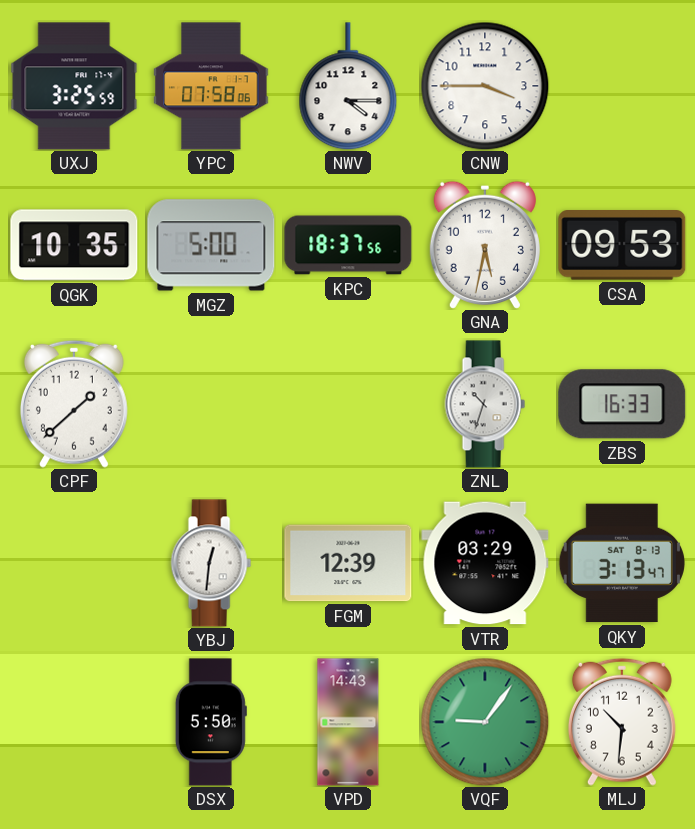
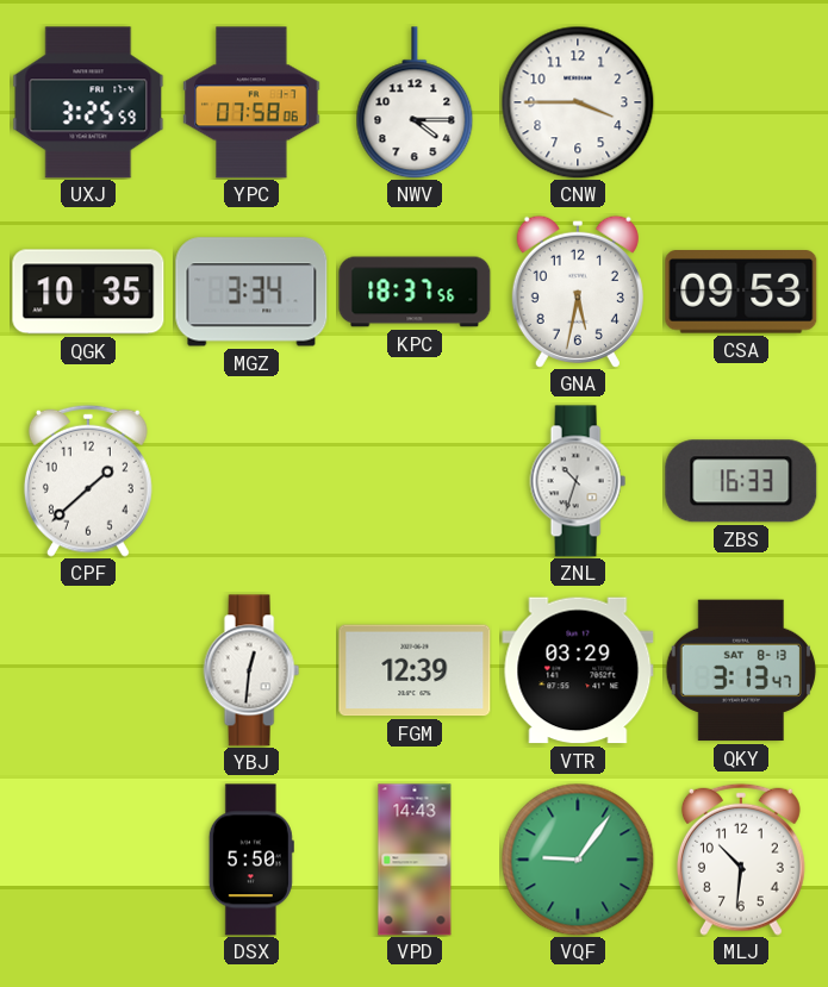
MGZ: 5:00 -> 3:34 (251, 292)
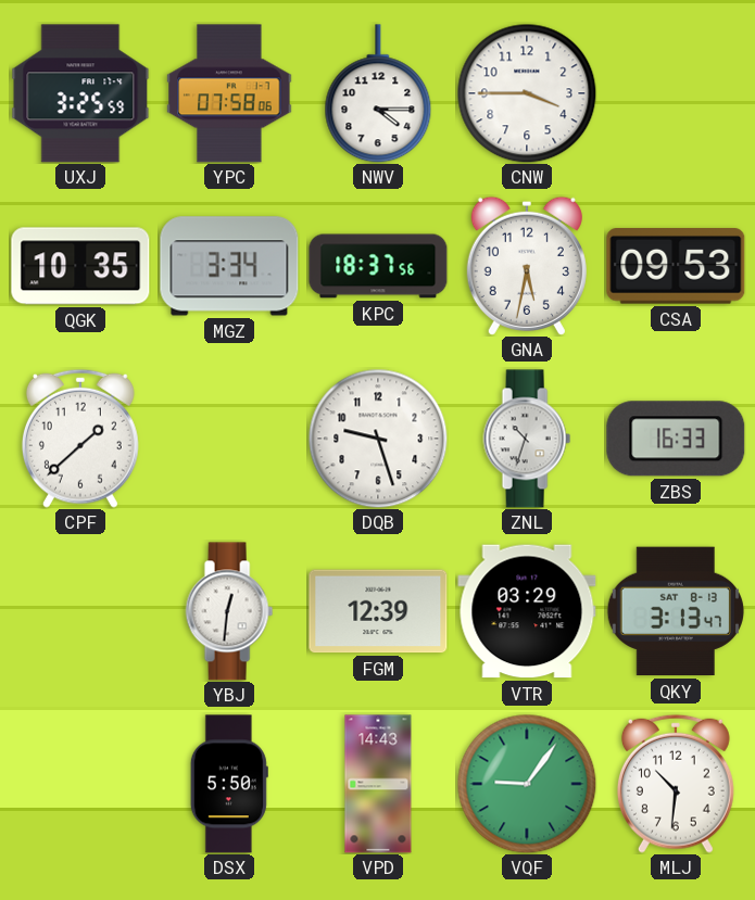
DQB: none -> 9:27 (378, 439)
